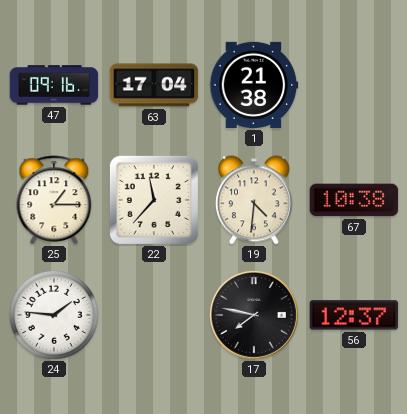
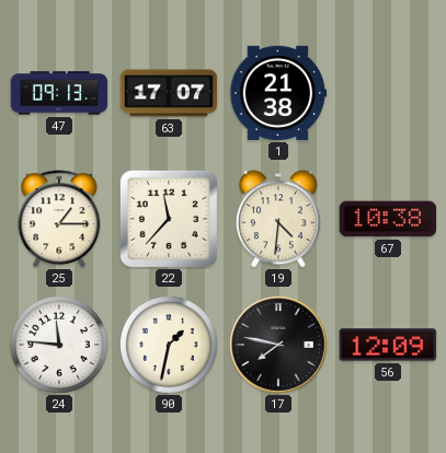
47: 09:16 -> 09:13 (59, 93)
63: 17:04 -> 17:07 (169, 93)
24: 1:46 -> 11:46 (59, 345)
90: none -> 1:32 (169, 345)
56: 12:37 -> 12:09 (388, 345)
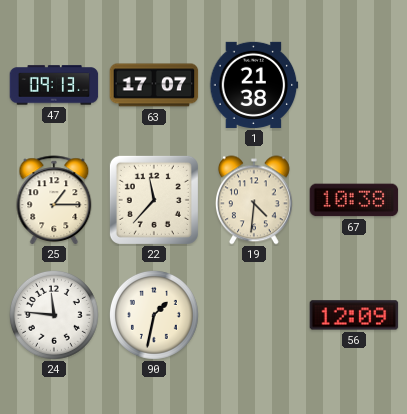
17: 7:47 -> none (278, 345)
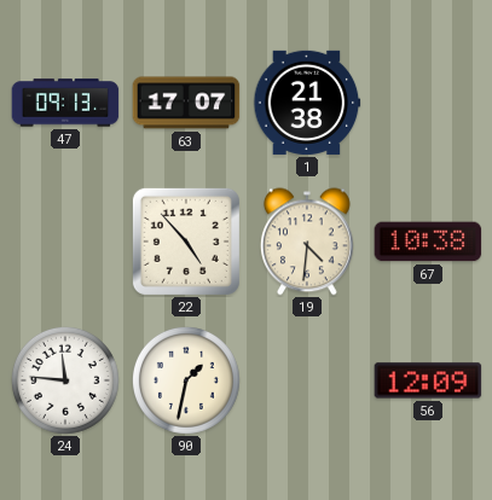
25: 1:15 -> none (54, 200)
22: 11:37 -> 4:53 (186, 242)
